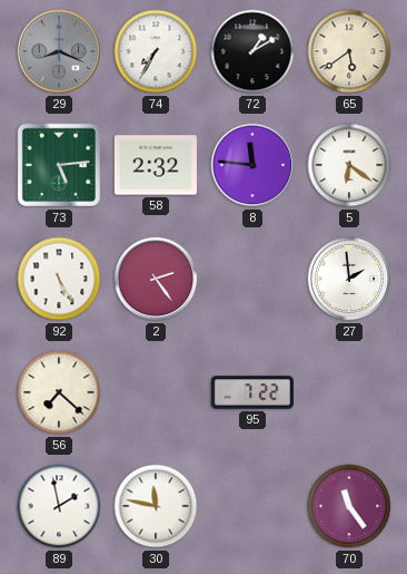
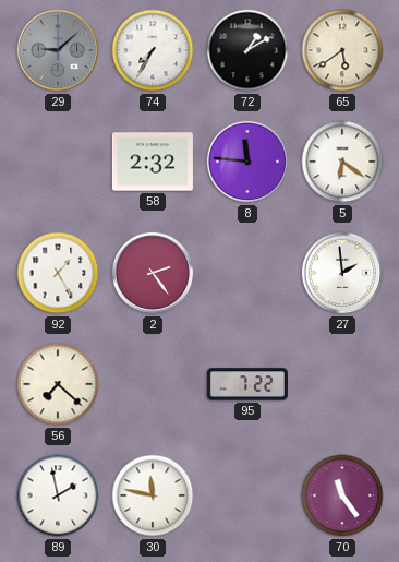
29: 8:19 -> 9:08 (58, 50)
73: 5:14 -> none (59, 165)
92: 5:25 -> 1:25 (58, 273)
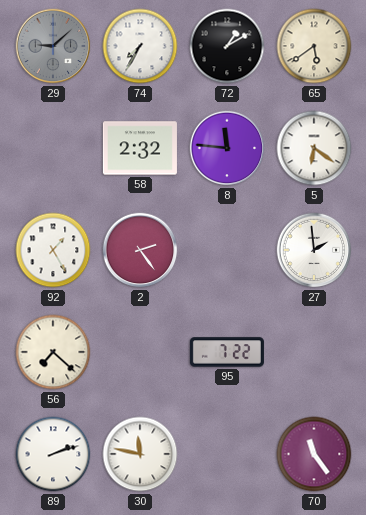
89: 1:58 -> 2:12 (53, 454)
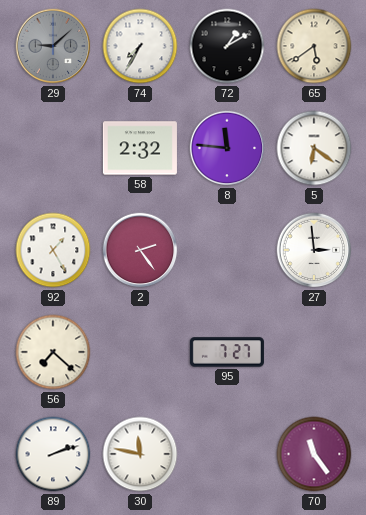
27: 1:59 -> 2:59 (314, 250)
95: 7:22 -> 7:27 (227, 352)
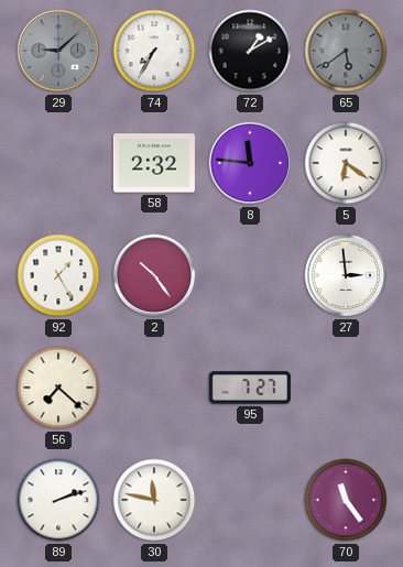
65 dial: cream -> grey (346, 51)
2: 2:24 -> 10:24 (154, 275)
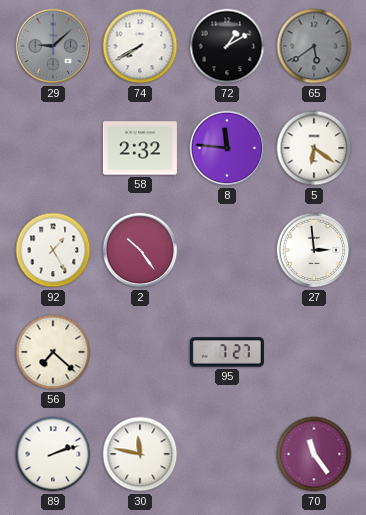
74: 7:35 -> 7:40 (140, 46)
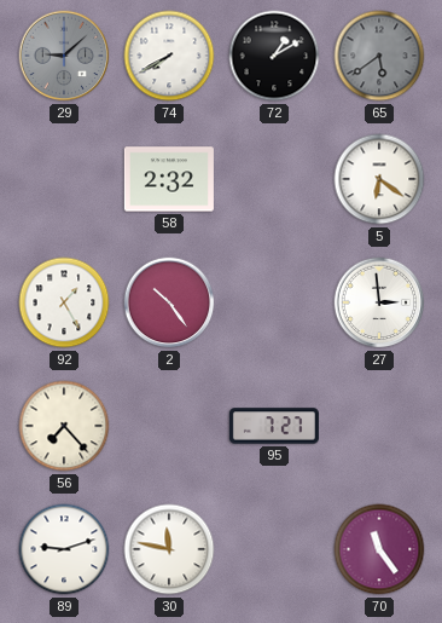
8: 11:46 -> none (227, 148)
56: 7:22 -> 7:23 (64, 426)
89: 2:12 -> 9:12 (64, 549)
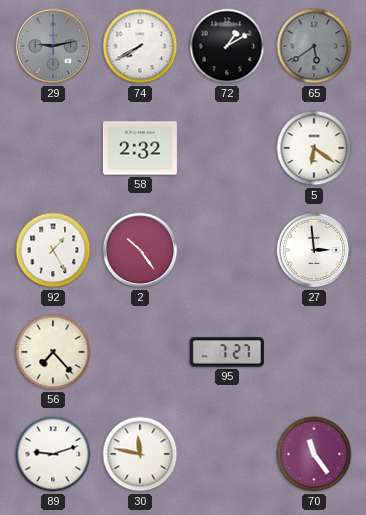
29: 9:08 -> 9:13 (53, 46)
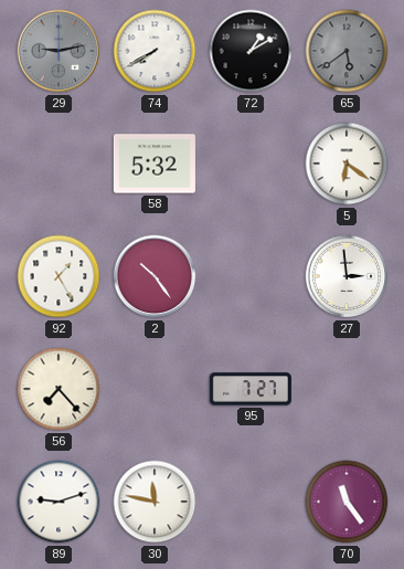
58: 2:32 -> 5:32 (155, 164)
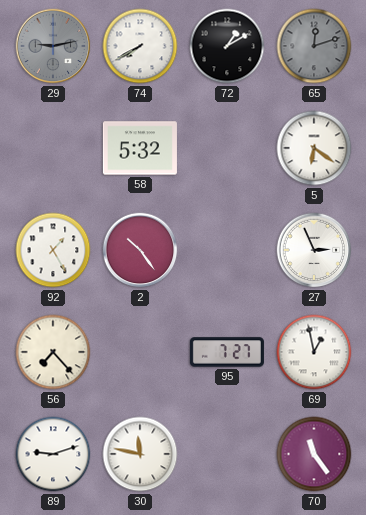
65: 5:39 -> 12:12 (314, 46)
27: 2:59 -> 2:56 (314, 250)
69: none -> 12:58 (314, 352)
